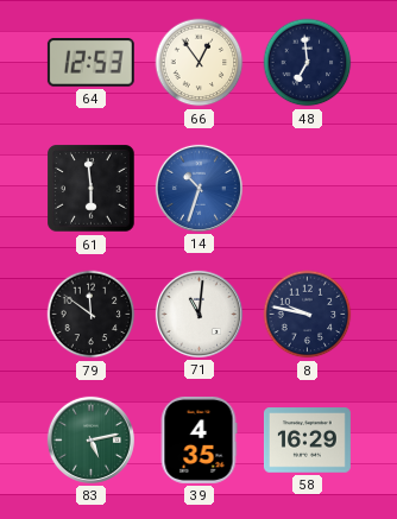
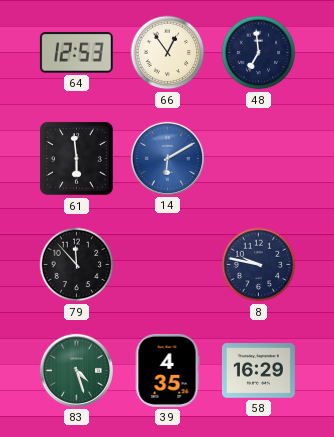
14: 10:33 -> 6:10 (167, 158)
79: 11:51 -> 11:53 (77, 265)
71: 11:01 -> none (198, 314)
83: 5:13 -> 4:27 (76, 370)
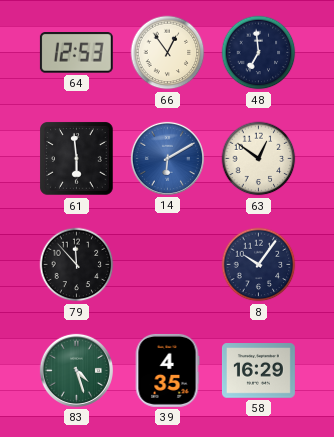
63: none -> 12:51 (259, 159)
8: 9:47 -> 10:06 (259, 265)
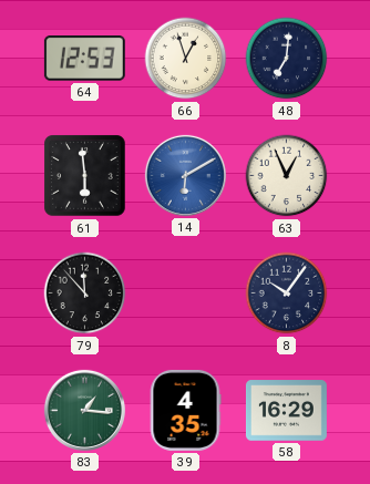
66: 12:54 -> 12:57 (186, 59)
48: 6:59 -> 7:01 (287, 59)
63: 12:51 -> 12:56 (287, 176)
83: 4:27 -> 1:16 (84, 410)
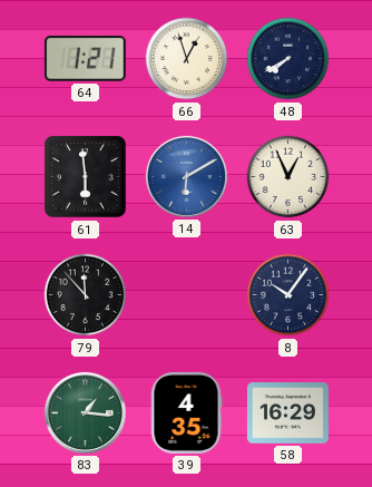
64: 12:53 -> 1:21 (85, 59)
48: 7:01 -> 7:40 (288, 59)
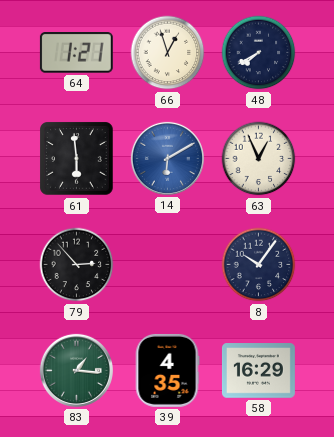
79: 11:53 -> 2:53 (77, 265)
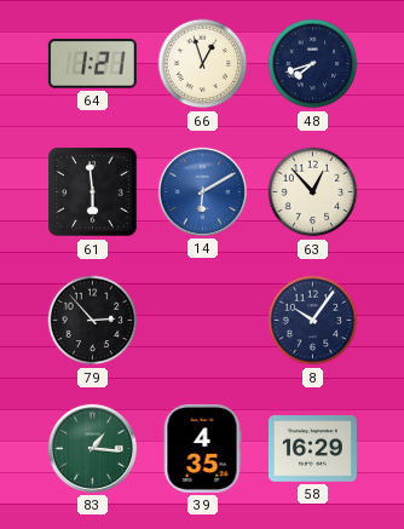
48: 7:40 -> 7:42 (313, 64)
63: 12:56 -> 12:53 (313, 192)
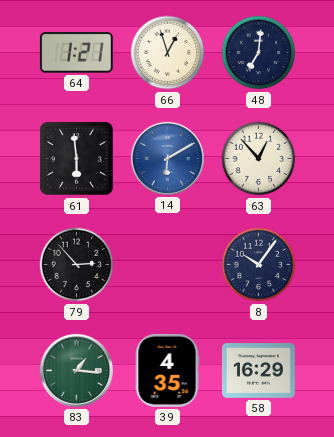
48: 7:42 -> 7:01 (259, 53)
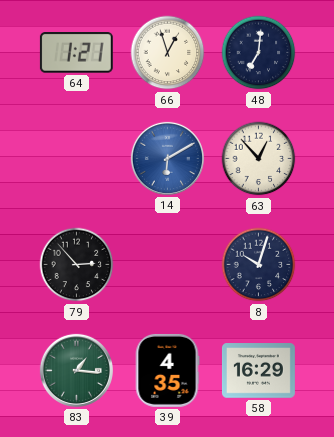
61: 5:59 -> none (77, 159)
8: 10:06 -> 10:03 (259, 265)
